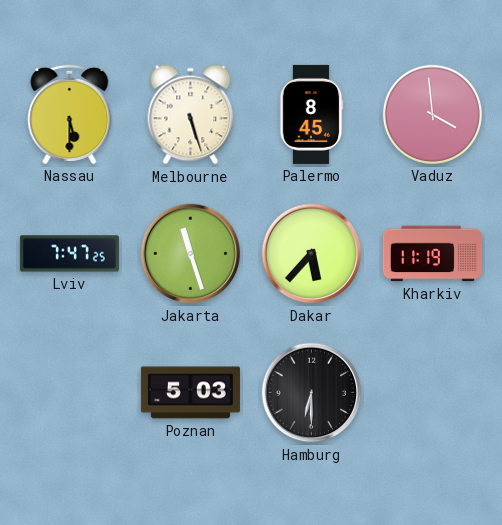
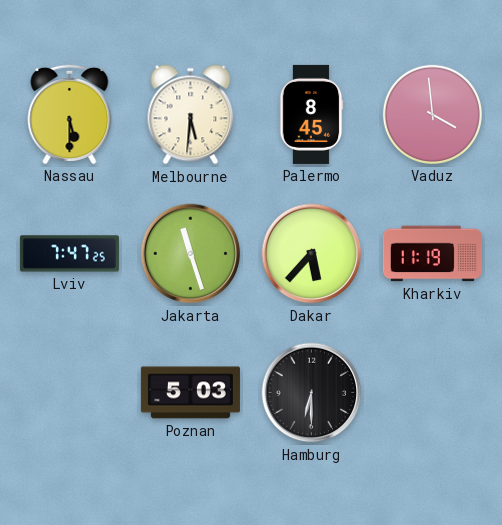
Melbourne: 5:27 -> 5:31 (191, 115)
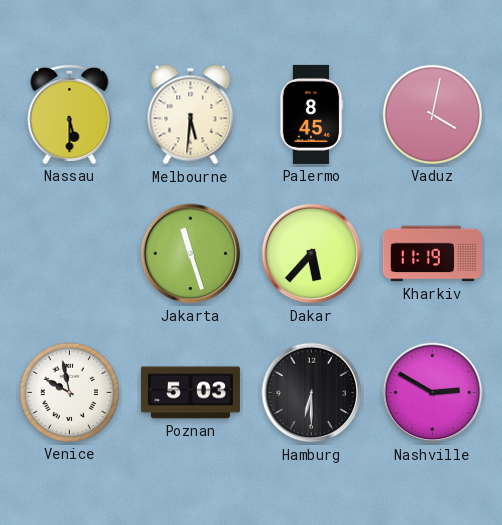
Vaduz: 3:59 -> 4:02 (432, 114)
Lviv: 7:47 -> none (69, 254)
Venice: none -> 9:58 (69, 392)
Nashville: none -> 2:50 (433, 393)
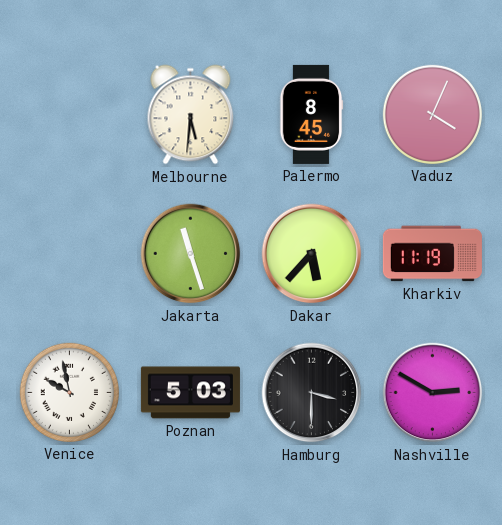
Nassau: 5:30 -> none (70, 114)
Vaduz: 4:02 -> 4:04 (432, 114)
Hamburg: 6:30 -> 3:30 (312, 393)
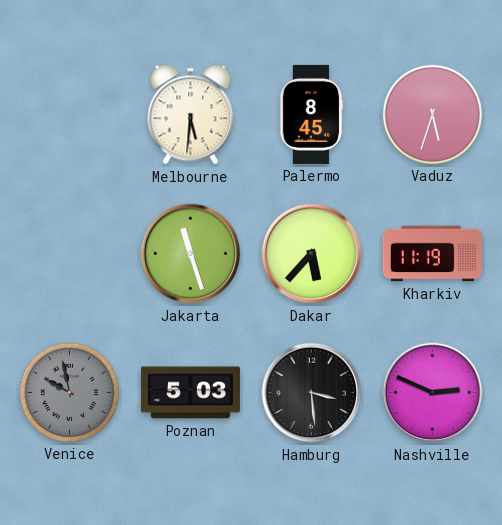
Vaduz: 4:04 -> 5:33 (432, 114)
Venice dial: white -> grey (69, 392)
Hamburg: 3:30 -> 3:29 (312, 393)
Nashville: 2:50 -> 2:49 (433, 393)
